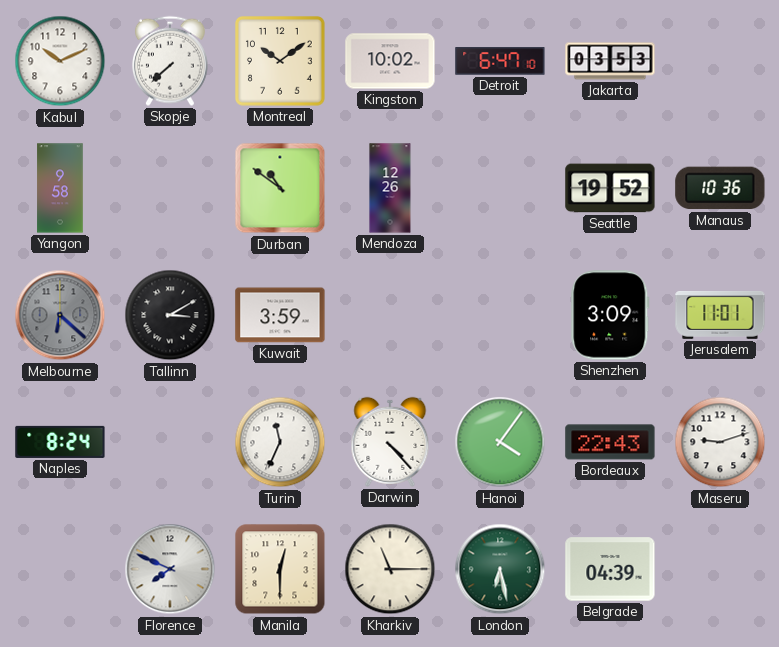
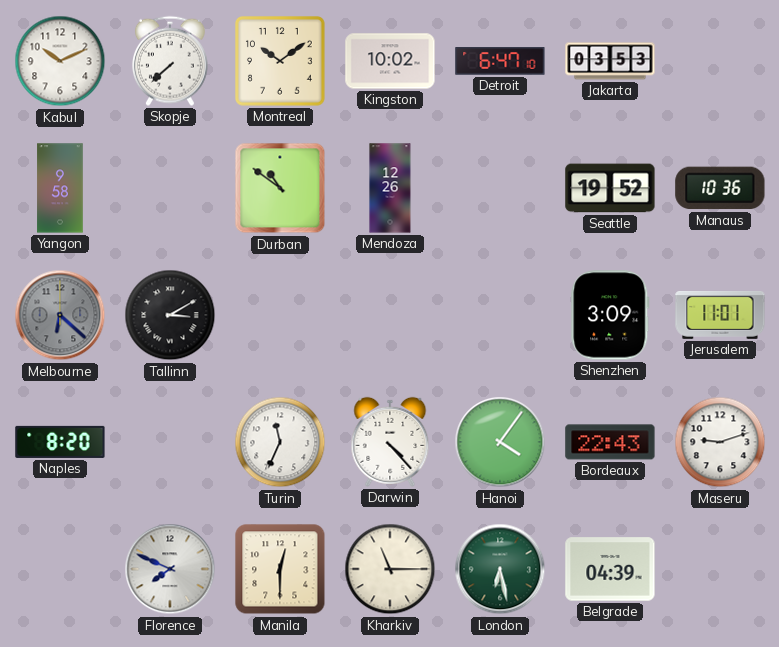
Kuwait: 3:59 -> none (280, 315)
Naples: 8:24 -> 8:20 (60, 442)
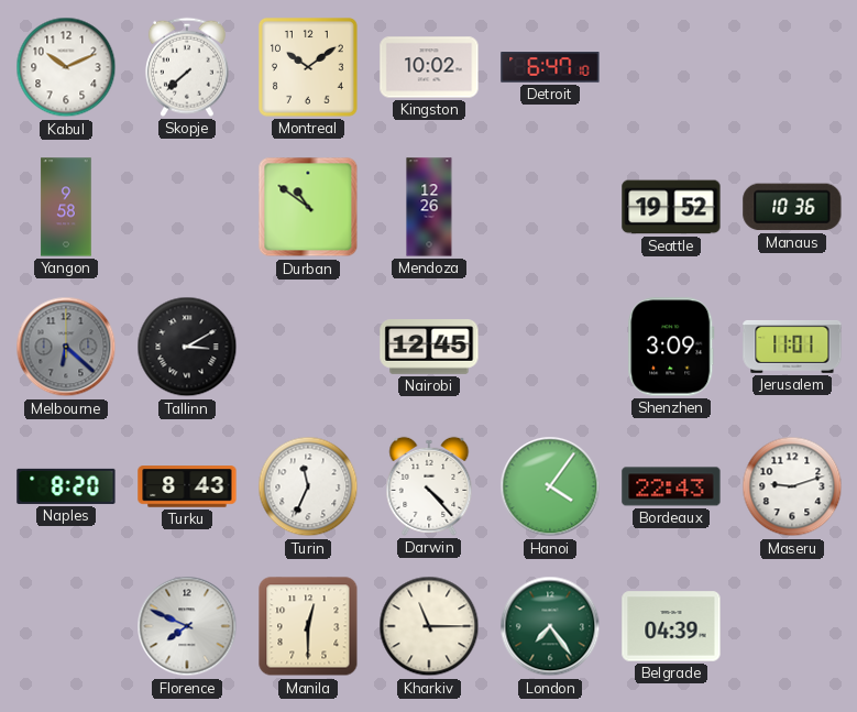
Jakarta: 03:53 -> none (610, 61)
Nairobi: none -> 12:45 (429, 348)
Turku: none -> 8:43 (187, 486)
London: 6:28 -> 7:24 (550, 626)
